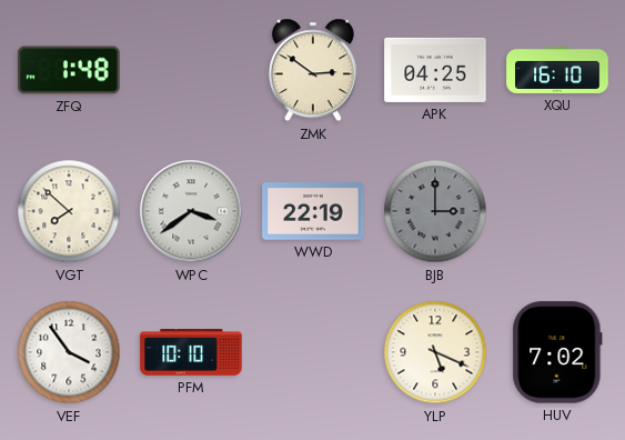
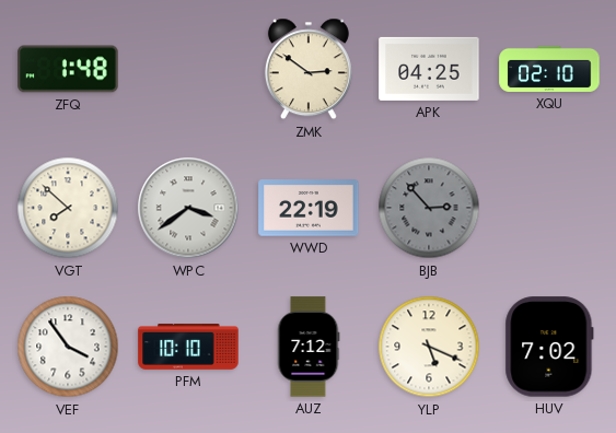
XQU: 16:10 -> 02:10 (549, 69)
BJB: 3:00 -> 2:53 (429, 208)
AUZ: none -> 7:12 (309, 347)
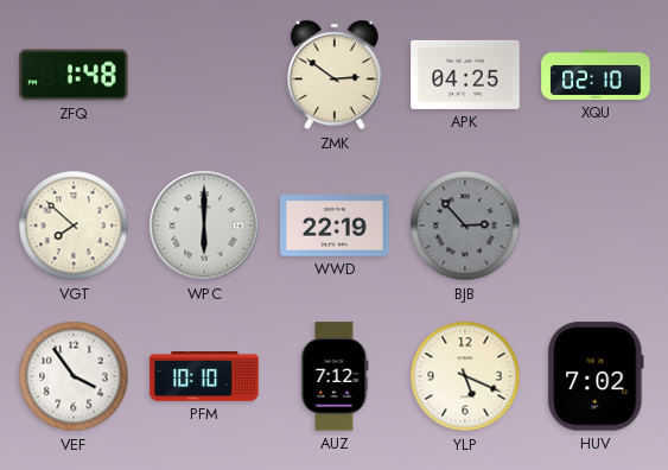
WPC: 3:39 -> 6:00 (204, 226)
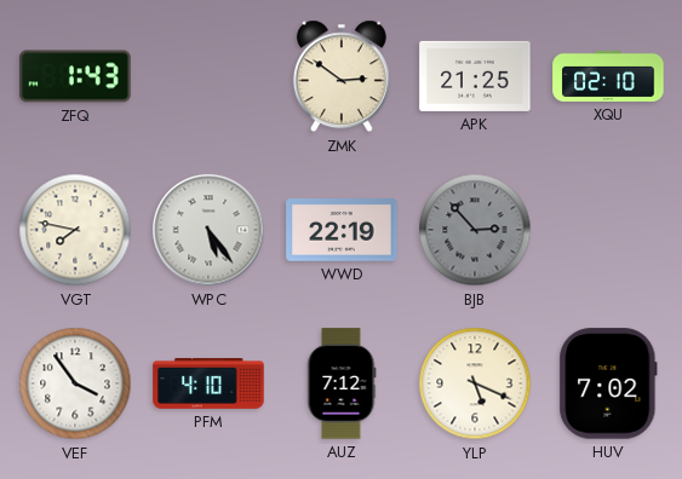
ZFQ: 1:48 -> 1:43 (75, 76)
APK: 04:25 -> 21:25 (475, 76)
VGT: 7:52 -> 7:47 (75, 230)
WPC: 6:00 -> 5:24 (208, 230)
PFM: 10:10 -> 4:10 (208, 385)
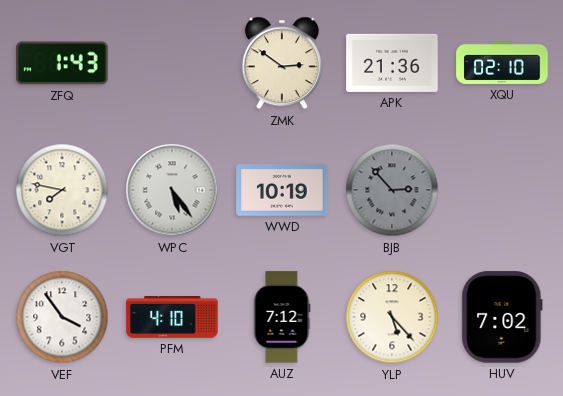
APK: 21:25 -> 21:36 (392, 63)
WWD: 22:19 -> 10:19 (282, 190)
YLP: 5:19 -> 5:23 (392, 317)
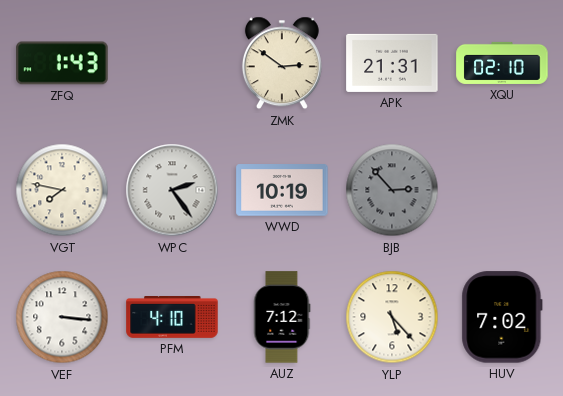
APK: 21:36 -> 21:31 (392, 63)
WPC: 5:24 -> 2:24 (172, 190)
VEF: 3:54 -> 3:16 (62, 317)
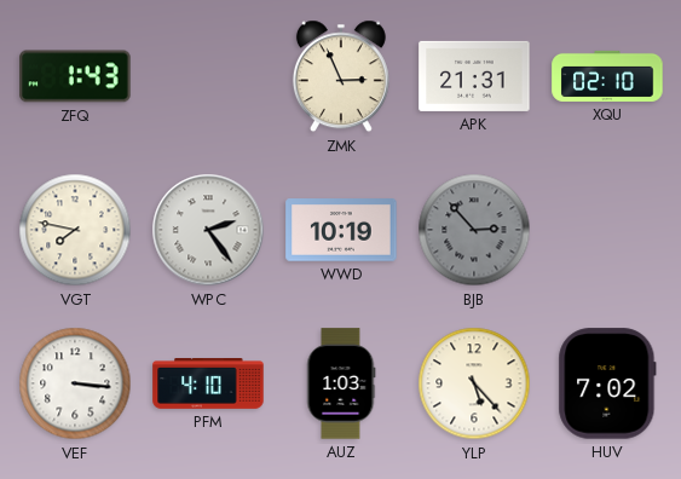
ZMK: 2:51 -> 2:56 (341, 76)
AUZ: 7:12 -> 1:03 (341, 383)
